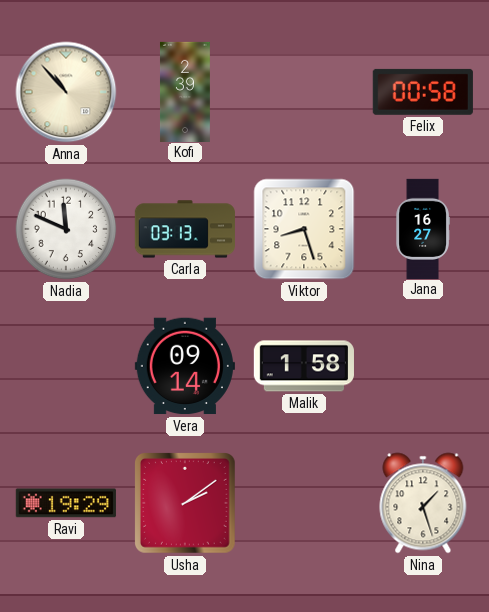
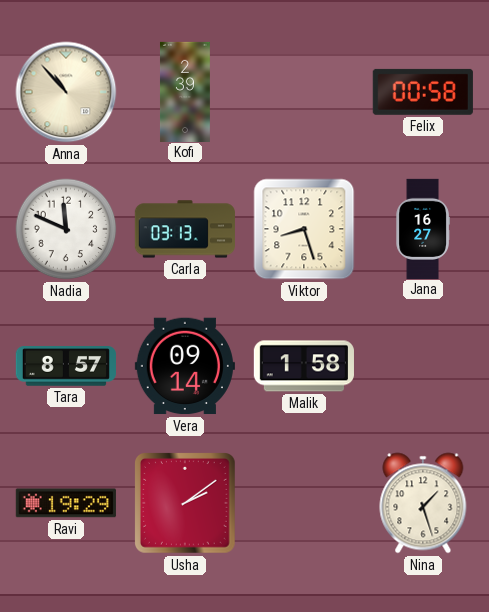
Tara: none -> 8:57 (66, 366)
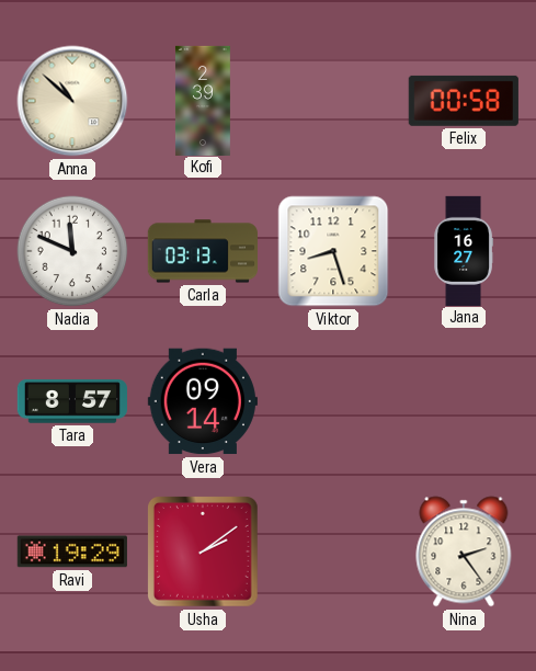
Anna: 10:53 -> 10:52 (72, 101)
Malik: 1:58 -> none (304, 366)
Nina: 1:27 -> 2:24 (464, 551)
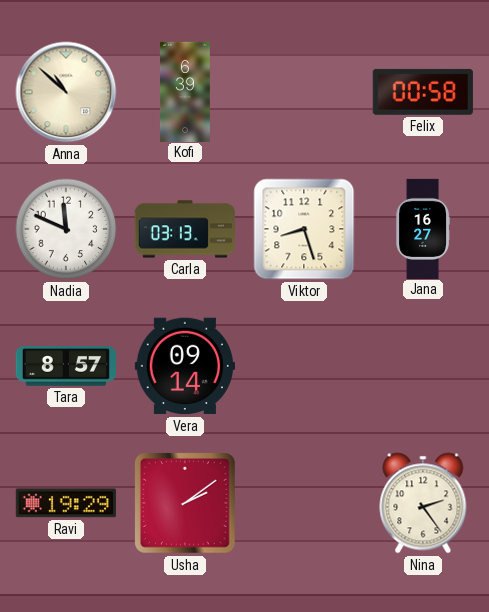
Kofi: 2:39 -> 6:39 (185, 91)
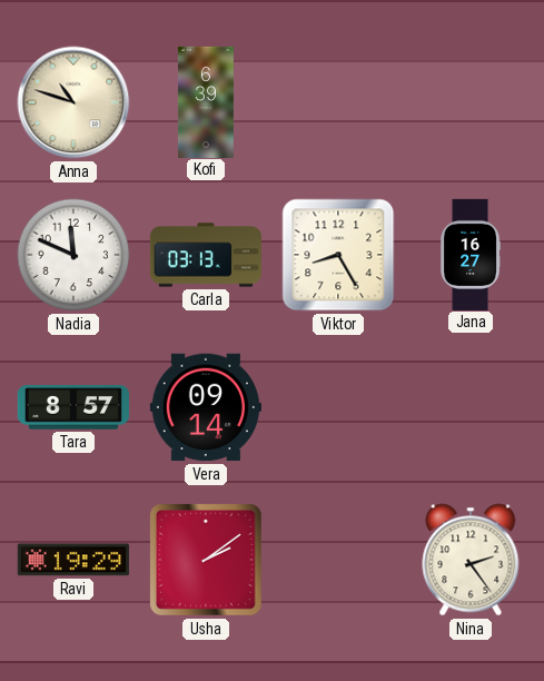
Anna: 10:52 -> 10:48 (73, 102)
Felix: 00:58 -> none (423, 92)
Viktor: 8:27 -> 8:25 (338, 255)
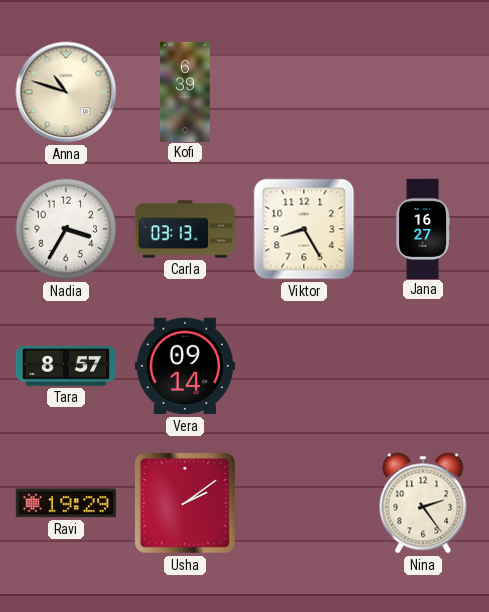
Nadia: 11:49 -> 3:35 (66, 229)
